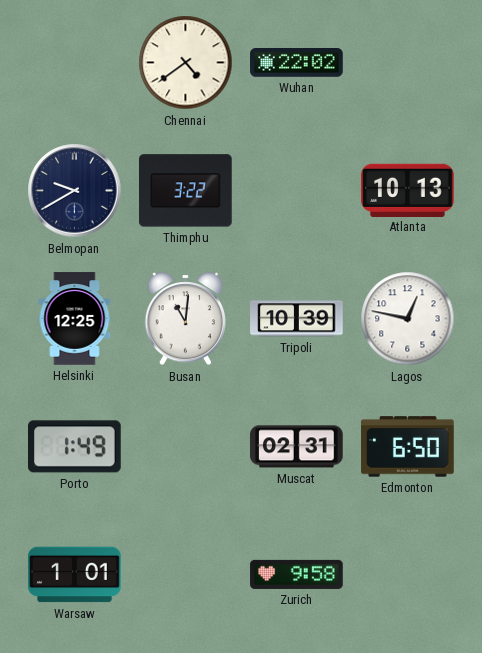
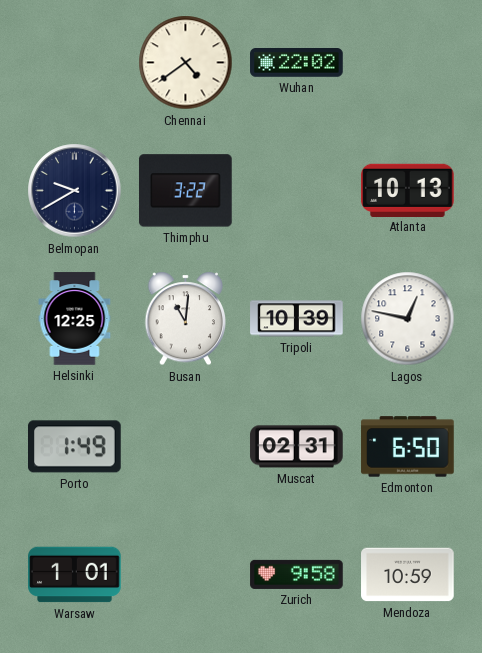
Mendoza: none -> 10:59 (408, 575)
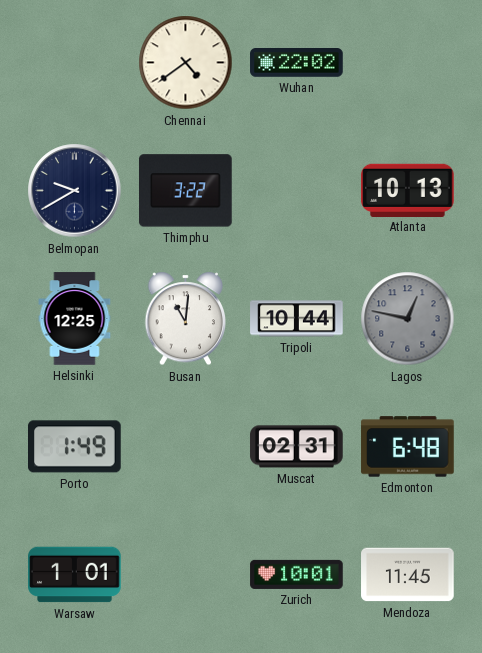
Tripoli: 10:39 -> 10:44 (297, 319)
Lagos dial: white -> grey (408, 319)
Edmonton: 6:50 -> 6:48 (408, 447)
Zurich: 9:58 -> 10:01 (297, 574)
Mendoza: 10:59 -> 11:45 (408, 575)
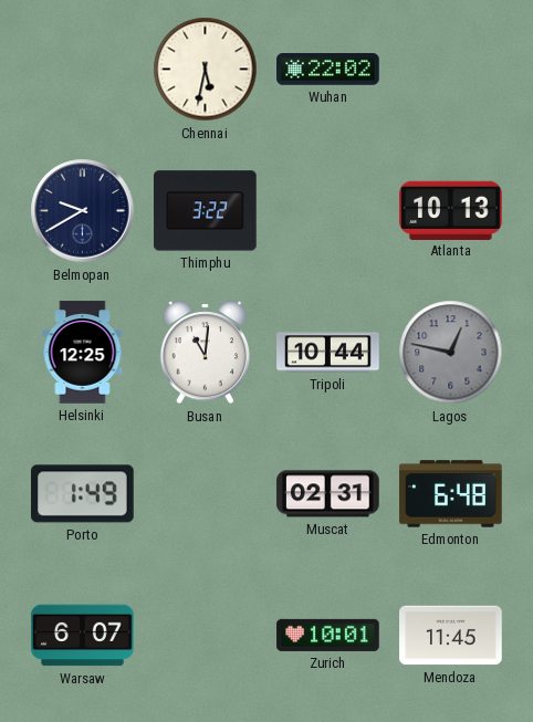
Chennai: 4:39 -> 5:32 (206, 70)
Warsaw: 1:01 -> 6:07 (83, 636)
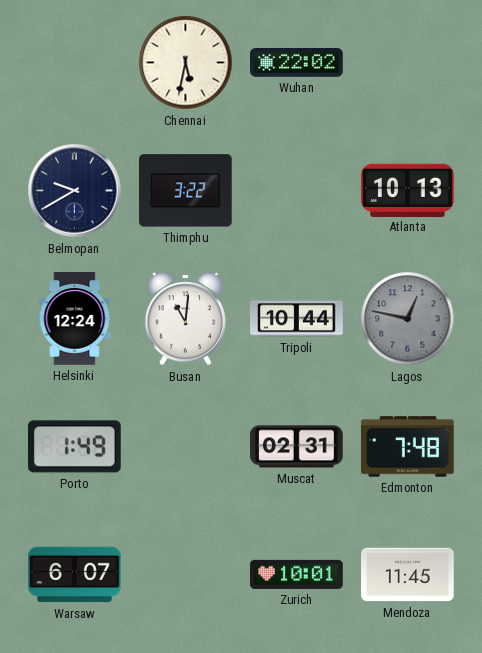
Helsinki: 12:25 -> 12:24 (75, 319)
Edmonton: 6:48 -> 7:48 (408, 447)
